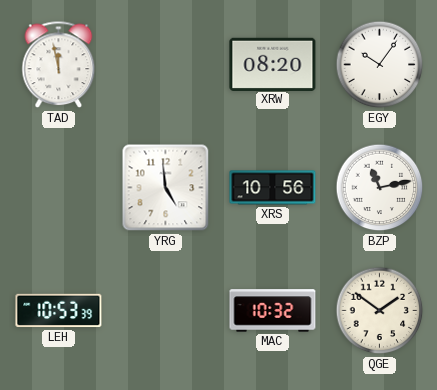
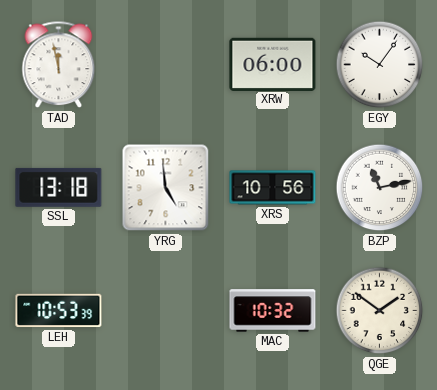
XRW: 08:20 -> 06:00 (273, 64)
SSL: none -> 13:18 (59, 187)
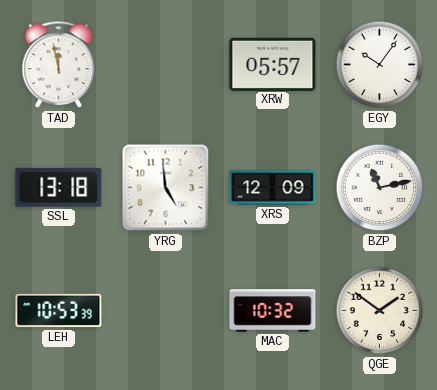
XRW: 06:00 -> 05:57 (273, 64)
XRS: 10:56 -> 12:09 (273, 188)
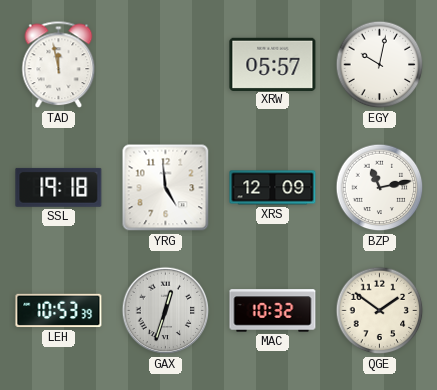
EGY: 10:06 -> 10:02 (380, 65)
SSL: 13:18 -> 19:18 (59, 187)
GAX: none -> 12:33 (166, 311)
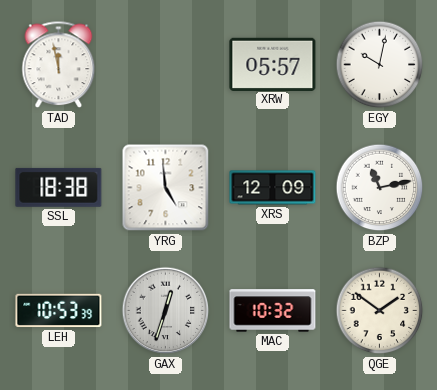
SSL: 19:18 -> 18:38 (59, 187)
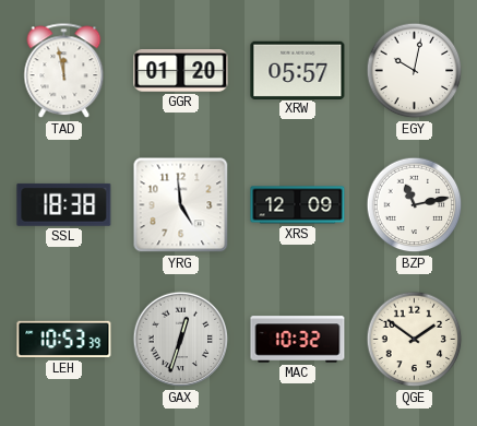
GGR: none -> 01:20 (181, 71)
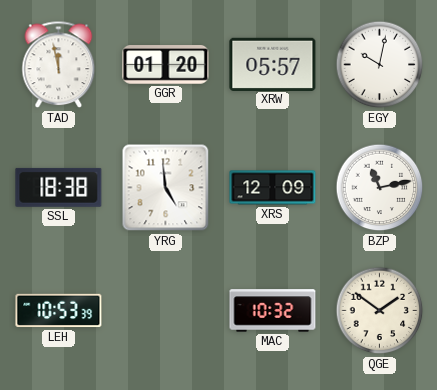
GAX: 12:33 -> none (181, 340)
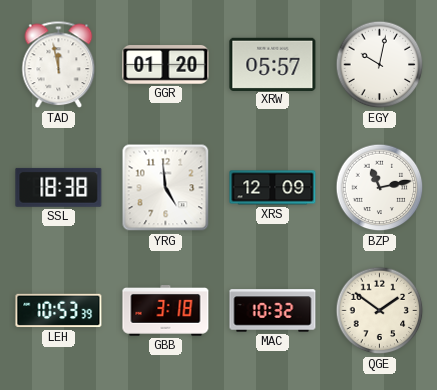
GBB: none -> 3:18 (166, 311)
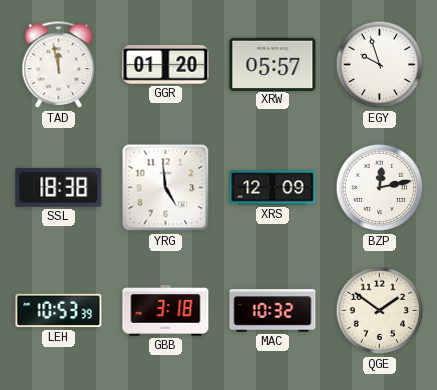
EGY: 10:02 -> 9:57 (380, 65)
BZP: 11:13 -> 12:13 (380, 188)
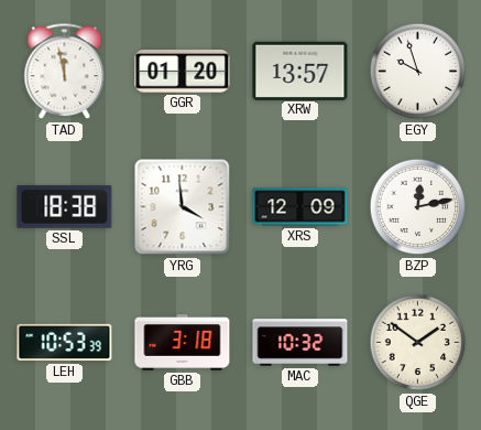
XRW: 05:57 -> 13:57 (300, 71)
YRG: 4:59 -> 3:59 (183, 207)
